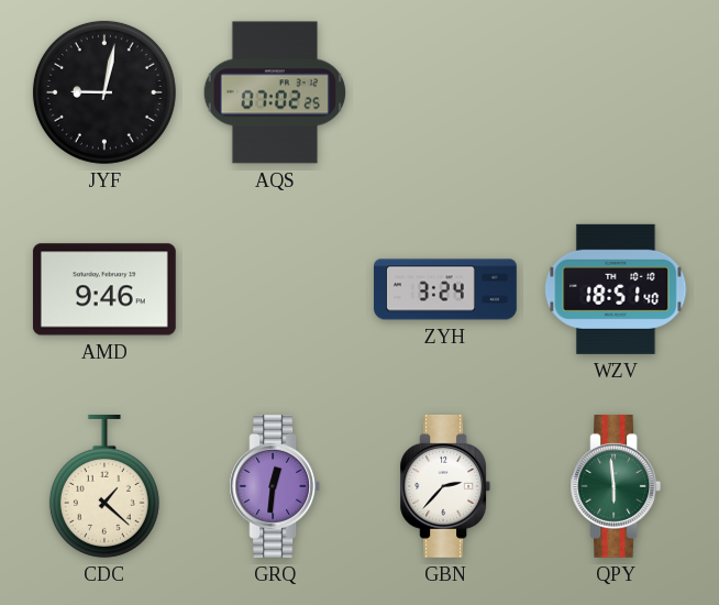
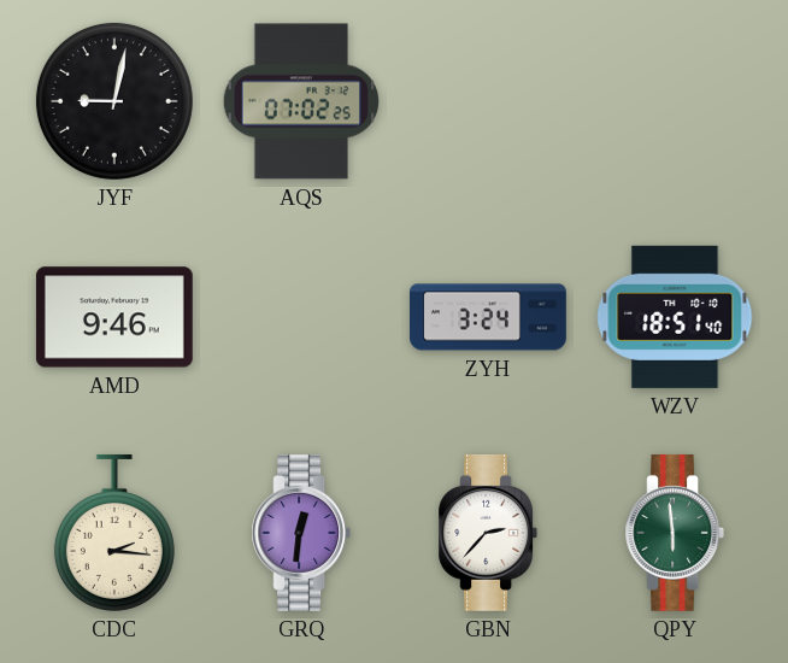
CDC: 1:22 -> 2:16 (114, 533)
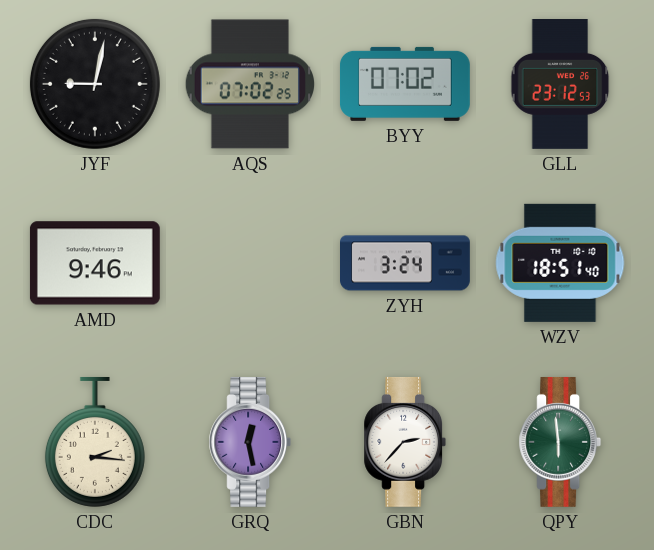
BYY: none -> 07:02 (405, 84)
GLL: none -> 23:12 (560, 85)
GRQ: 12:31 -> 12:28 (250, 442)
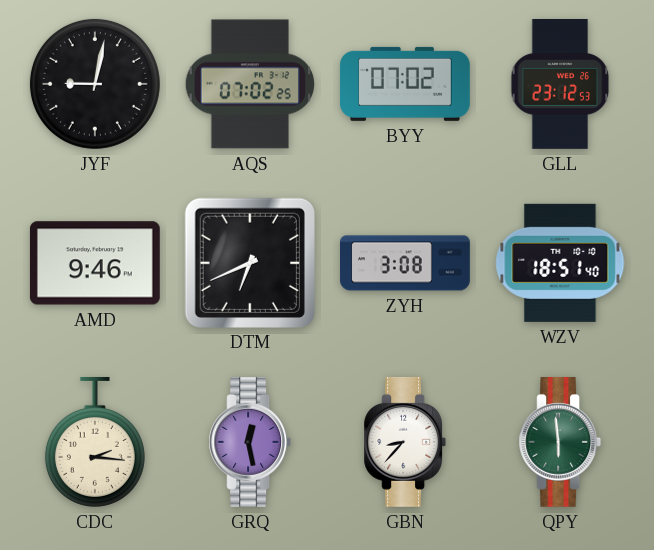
DTM: none -> 6:41 (249, 262)
ZYH: 3:24 -> 3:08 (406, 263)
GBN: 2:37 -> 8:37 (405, 442)
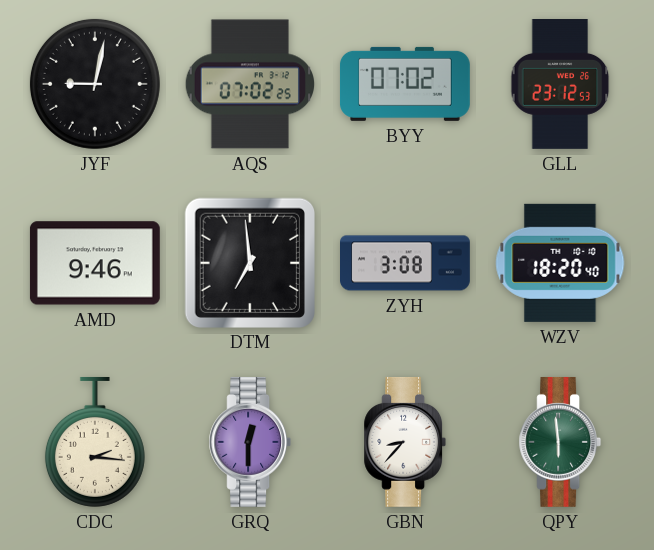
DTM: 6:41 -> 6:59 (249, 262)
WZV: 18:51 -> 18:20 (560, 263)
GRQ: 12:28 -> 12:30 (250, 442)
